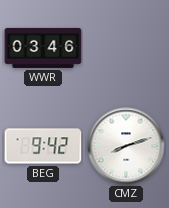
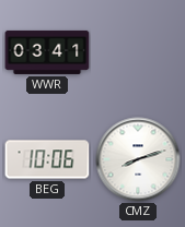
WWR: 03:46 -> 03:41 (47, 52)
BEG: 9:42 -> 10:06 (47, 159)
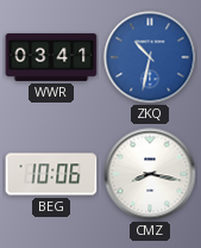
ZKQ: none -> 10:32 (150, 57)
CMZ: 8:12 -> 8:17 (150, 174)
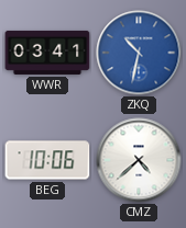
CMZ: 8:17 -> 4:38 (139, 160)
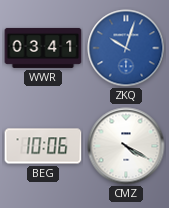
ZKQ: 10:32 -> 10:03 (126, 48)
CMZ: 4:38 -> 4:20 (126, 146)
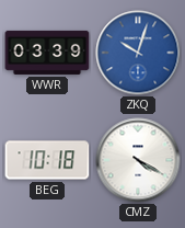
WWR: 03:41 -> 03:39 (47, 53)
BEG: 10:06 -> 10:18 (47, 160)
